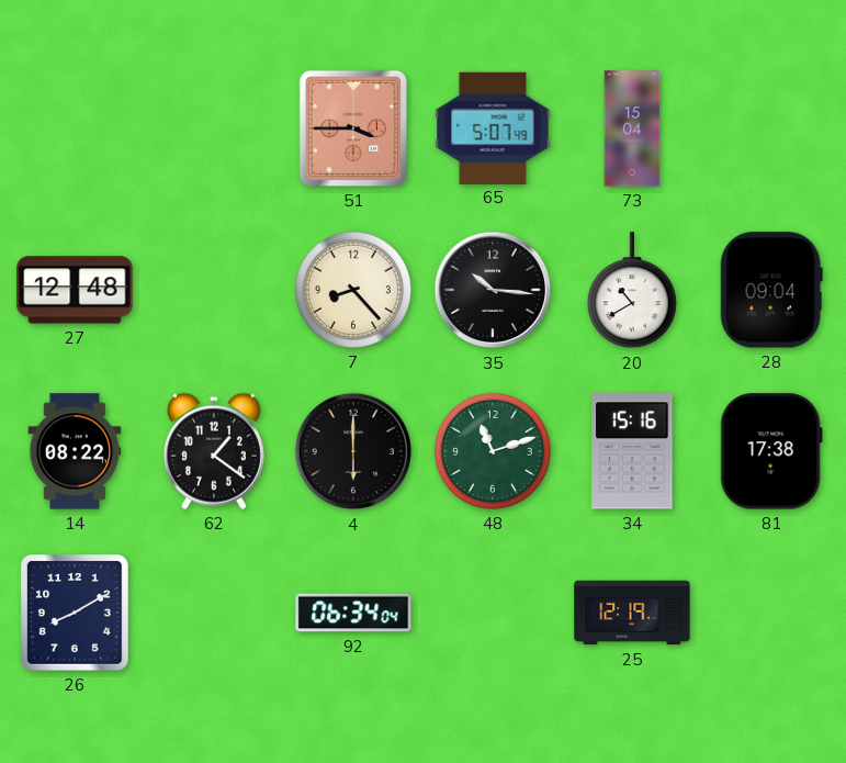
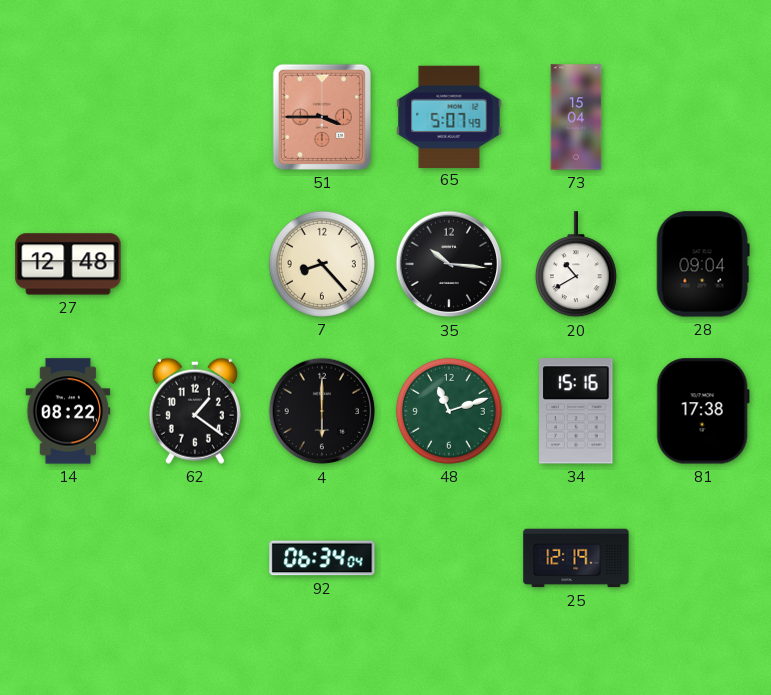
26: 8:10 -> none (76, 614)
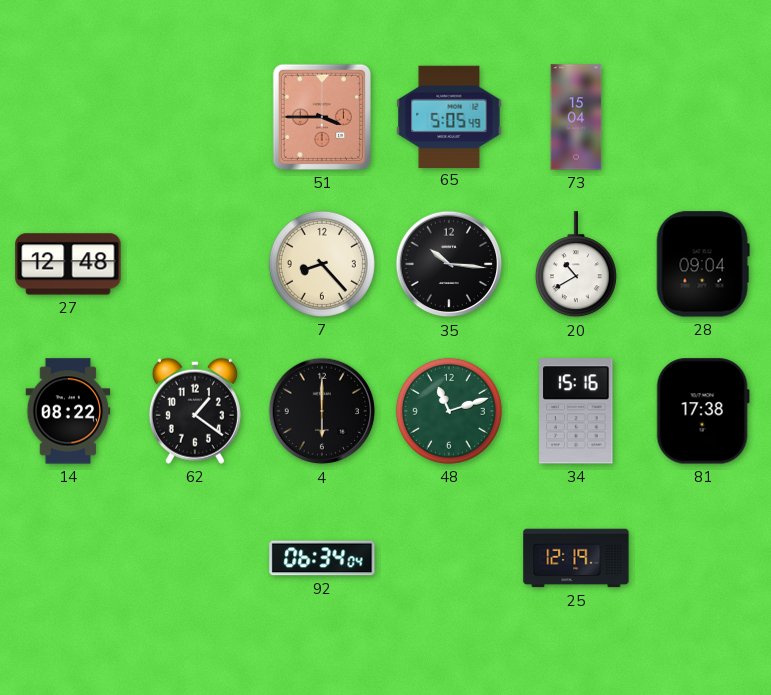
65: 5:07 -> 5:05 (449, 116)
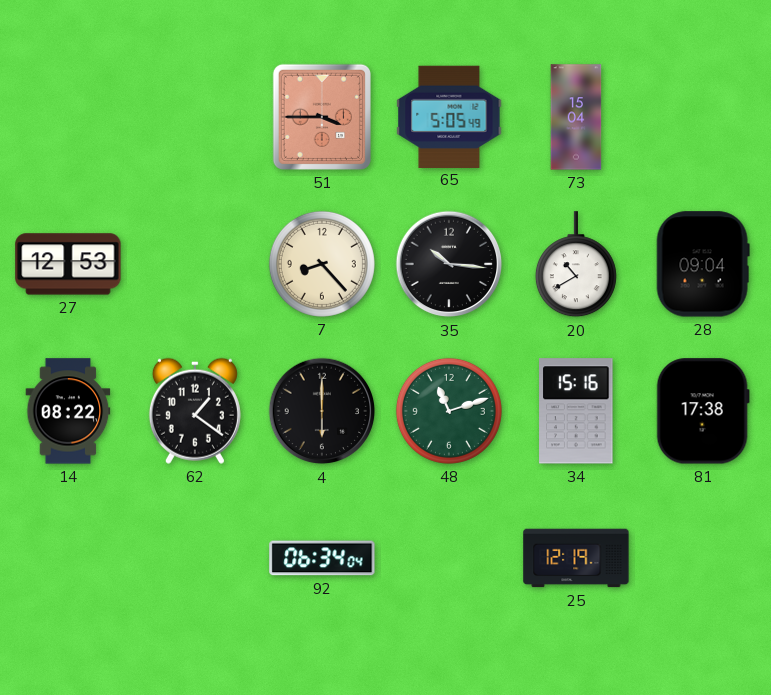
27: 12:48 -> 12:53 (68, 264)
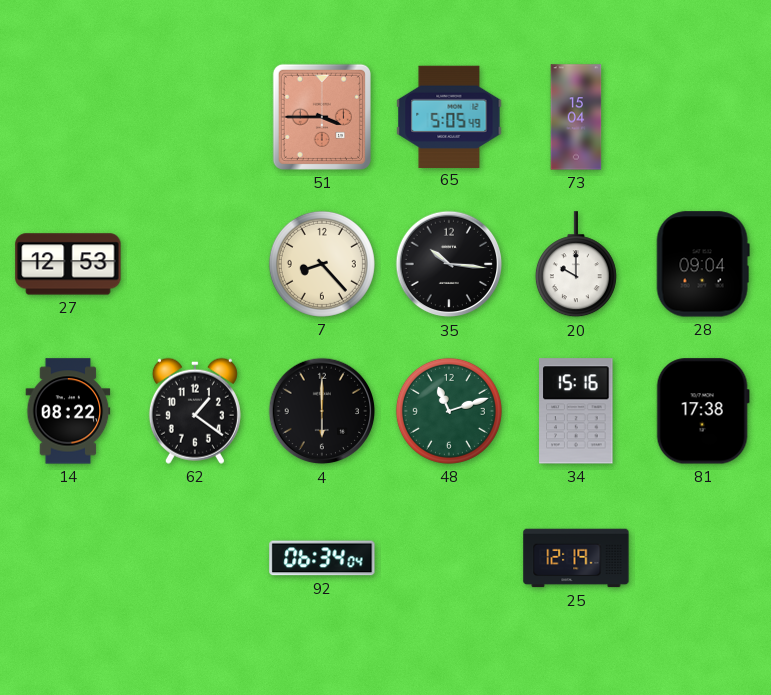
20: 10:40 -> 10:00 (576, 265)
